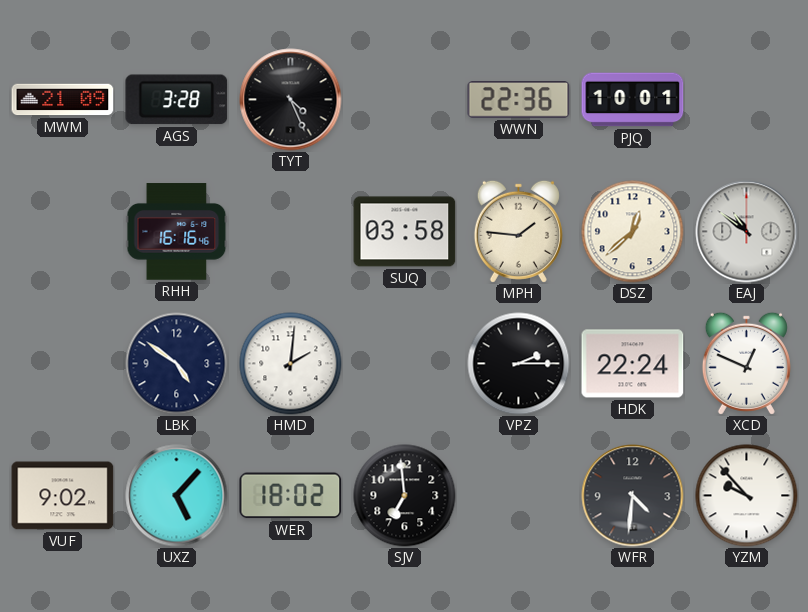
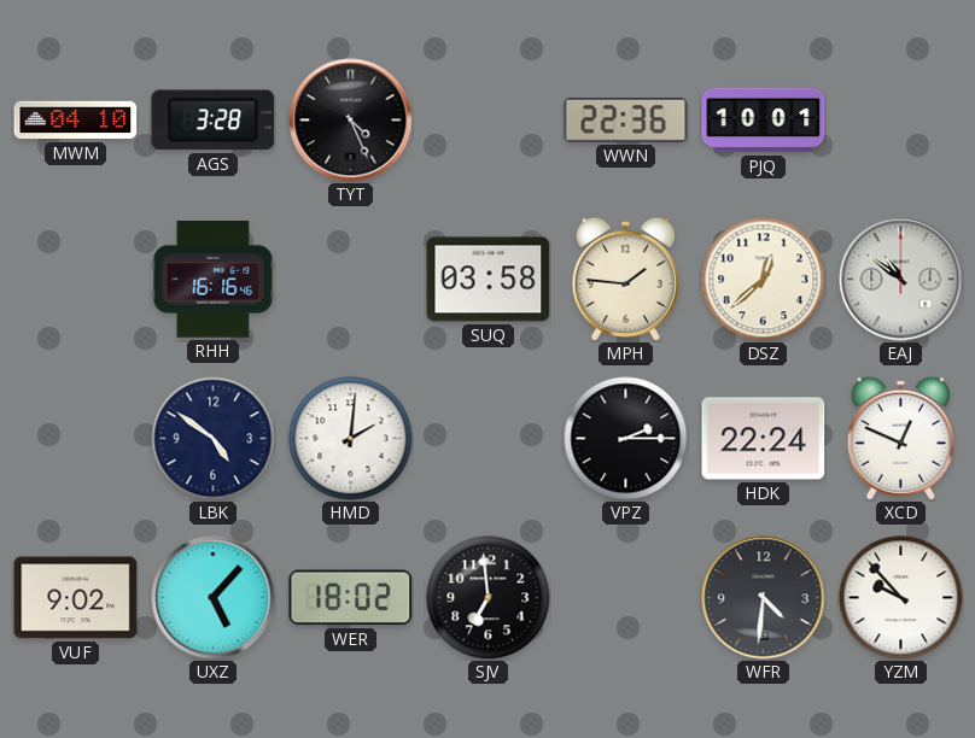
MWM: 21:09 -> 04:10 (76, 121)
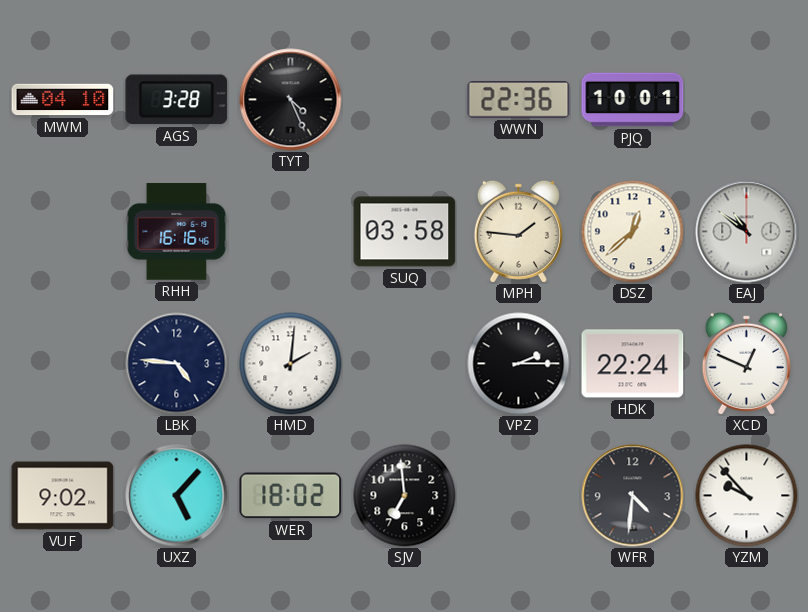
LBK: 4:51 -> 4:46 (177, 364)
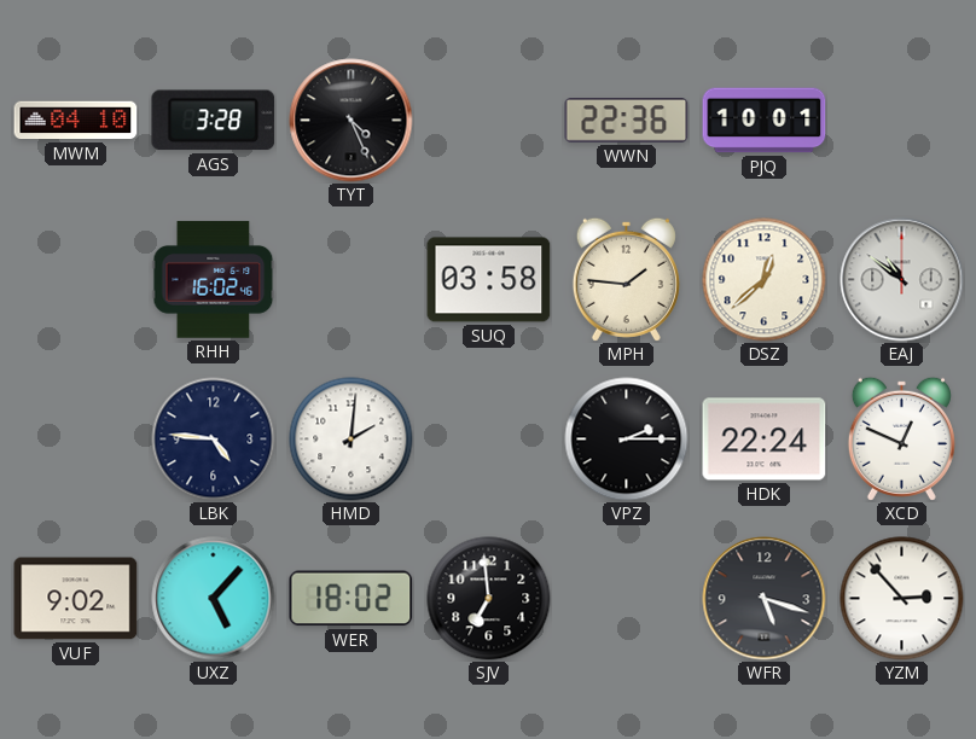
RHH: 16:16 -> 16:02 (214, 280)
WFR: 4:31 -> 5:18 (765, 599)
YZM: 9:53 -> 2:53 (902, 599)
